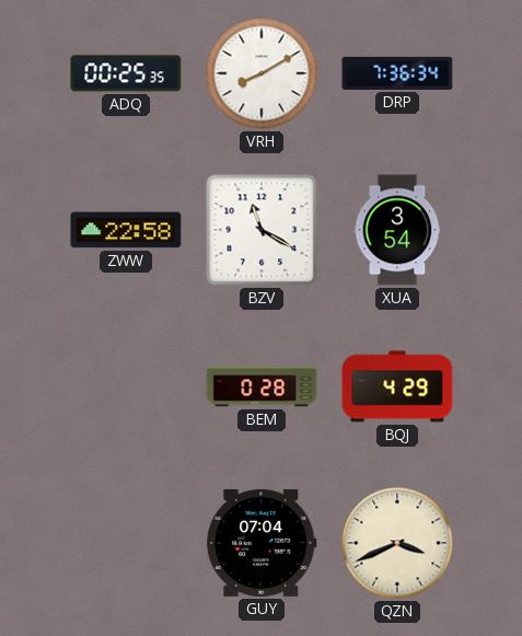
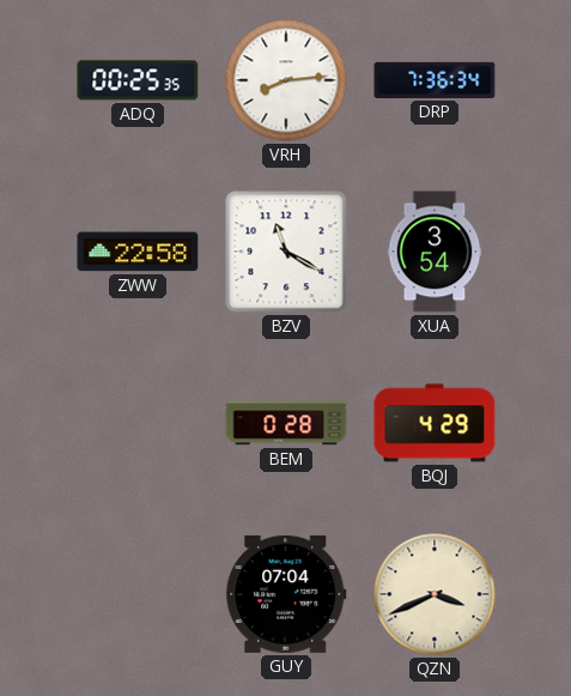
VRH: 8:10 -> 8:14 (286, 80)
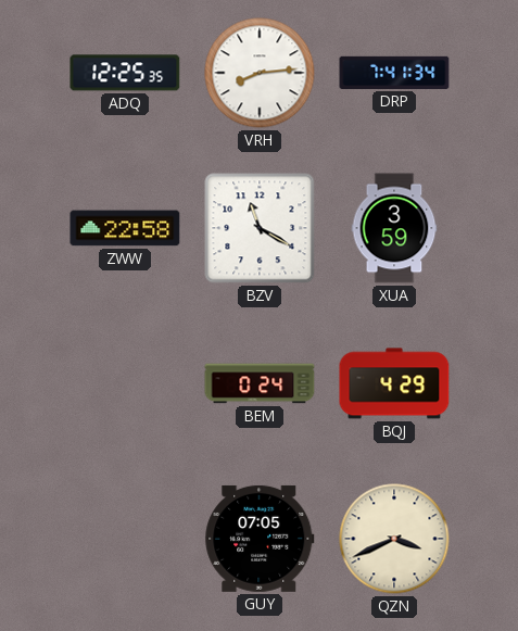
ADQ: 00:25 -> 12:25 (125, 73)
DRP: 7:36 -> 7:41 (394, 73)
XUA: 3:54 -> 3:59 (394, 228)
BEM: 0:28 -> 0:24 (260, 383)
GUY: 07:04 -> 07:05 (260, 539)
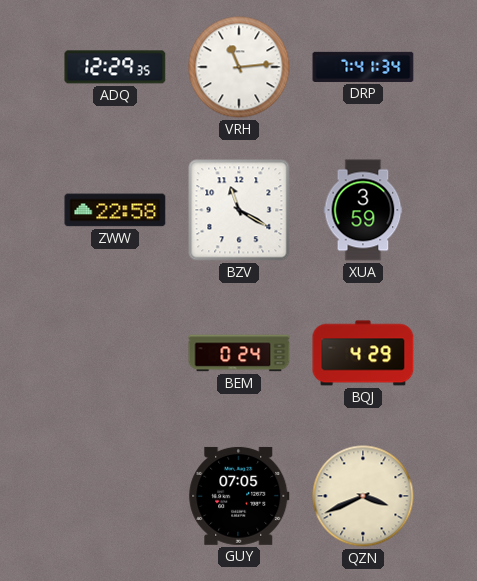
ADQ: 12:25 -> 12:29 (115, 67)
VRH: 8:14 -> 11:14 (239, 67)
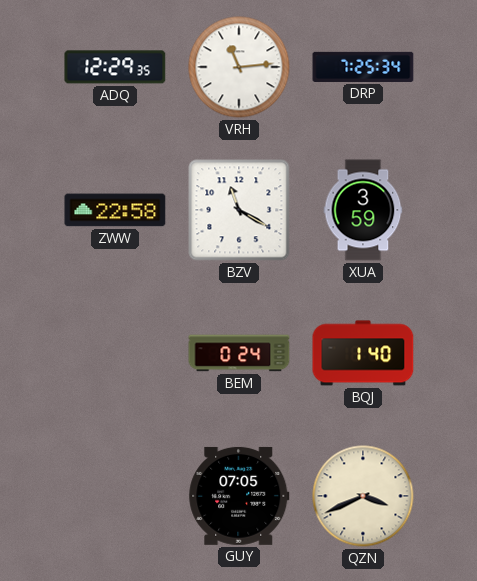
DRP: 7:41 -> 7:25 (363, 67)
BQJ: 4:29 -> 1:40 (363, 353)
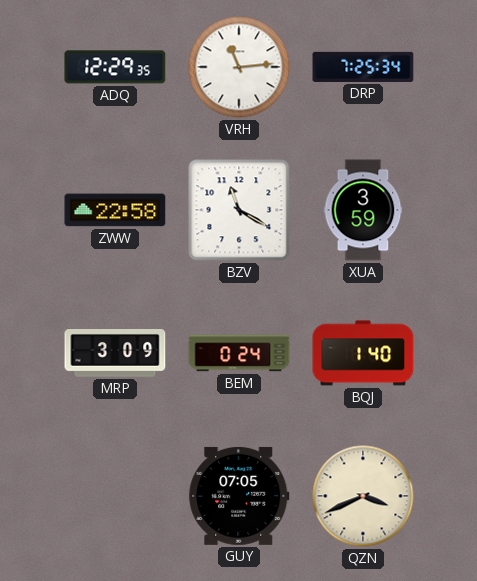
MRP: none -> 3:09 (115, 354)
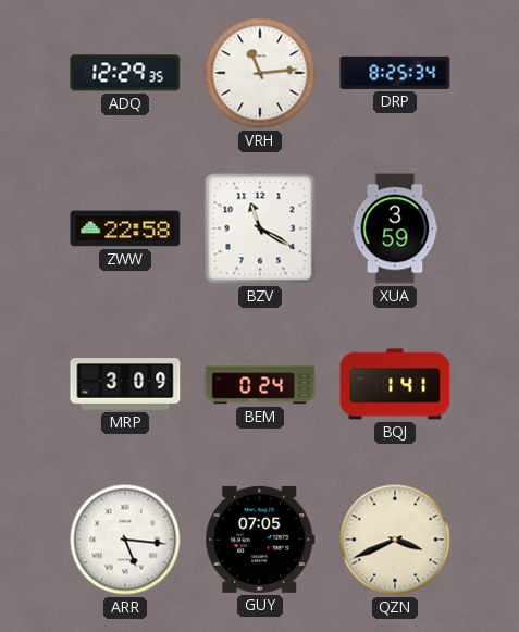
DRP: 7:25 -> 8:25 (395, 73)
BQJ: 1:40 -> 1:41 (395, 384)
ARR: none -> 5:16 (125, 540)
